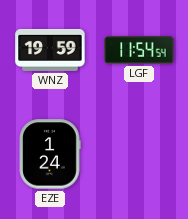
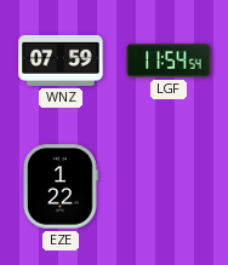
WNZ: 19:59 -> 07:59 (61, 61)
EZE: 1:24 -> 1:22 (61, 186)
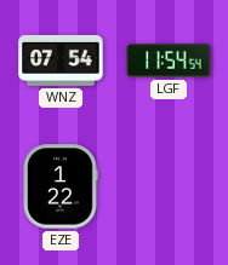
WNZ: 07:59 -> 07:54 (61, 61)
